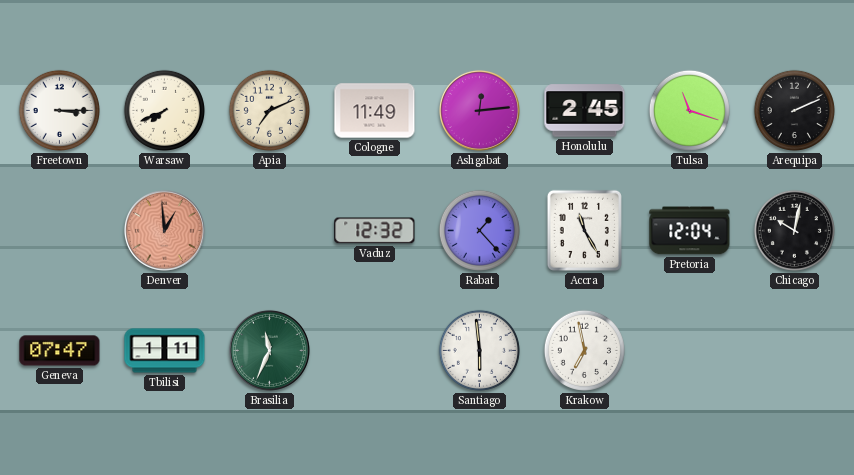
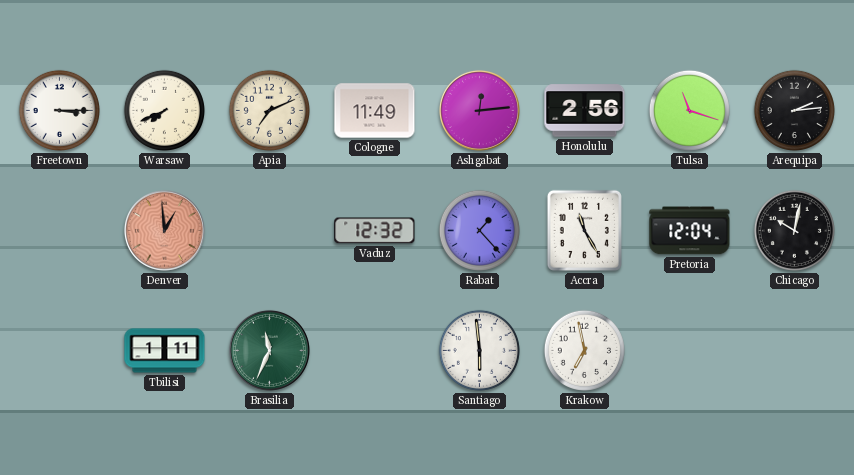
Honolulu: 2:45 -> 2:56 (585, 111)
Arequipa: 2:11 -> 2:14 (794, 110)
Geneva: 07:47 -> none (60, 351)
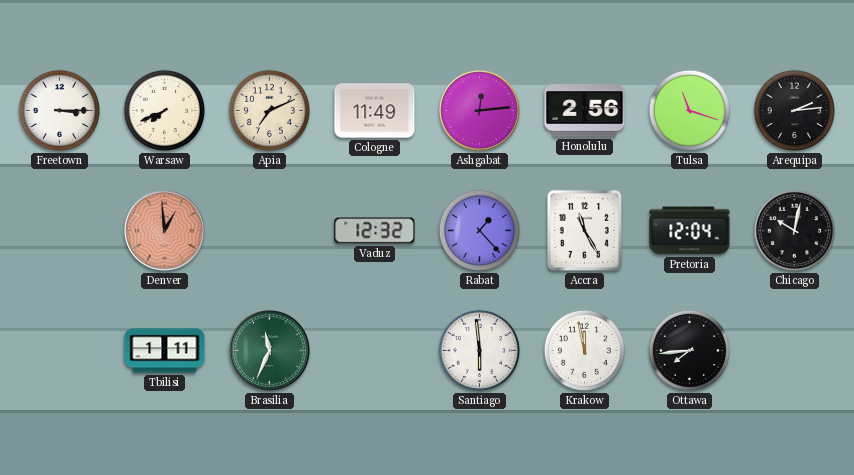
Krakow: 6:58 -> 11:58 (584, 350)
Ottawa: none -> 7:44 (689, 350)
